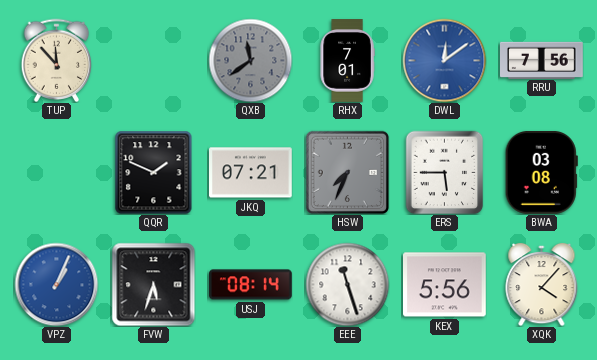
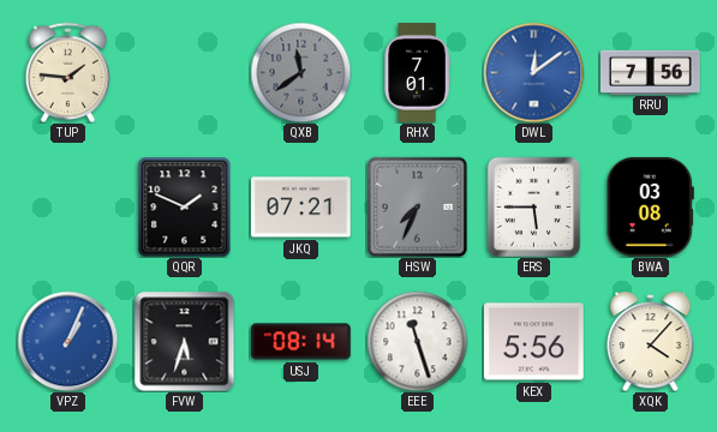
TUP: 11:53 -> 1:46 (68, 72)
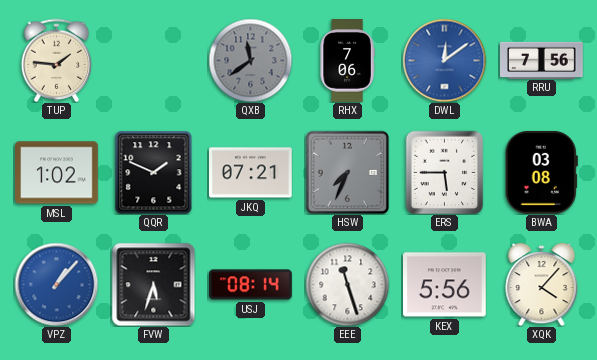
RHX: 7:01 -> 7:06 (347, 61)
MSL: none -> 1:02 (57, 173)
VPZ: 1:04 -> 1:07 (56, 284)
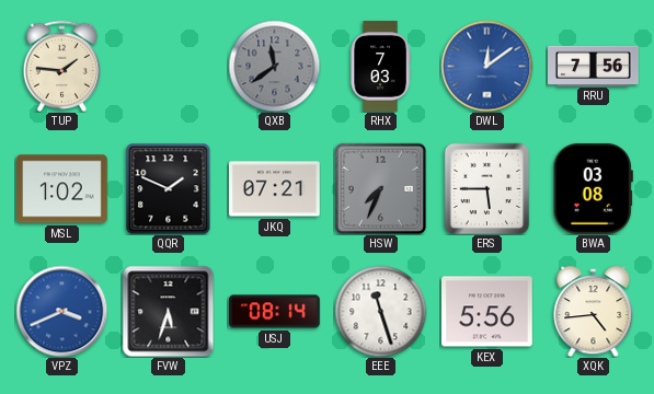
RHX: 7:06 -> 7:03 (380, 67)
VPZ: 1:07 -> 3:41 (61, 311)
XQK: 4:07 -> 4:44 (594, 311)
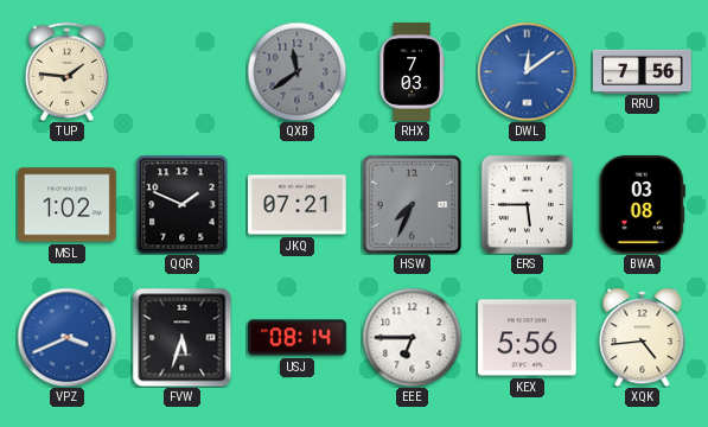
EEE: 11:27 -> 6:45 (412, 337)
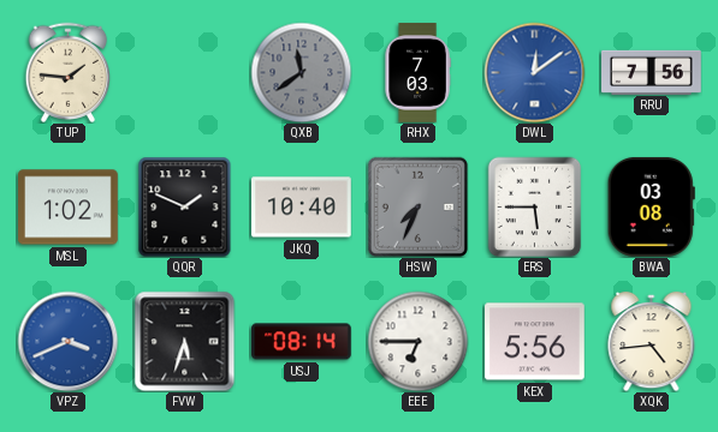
JKQ: 07:21 -> 10:40 (302, 208)
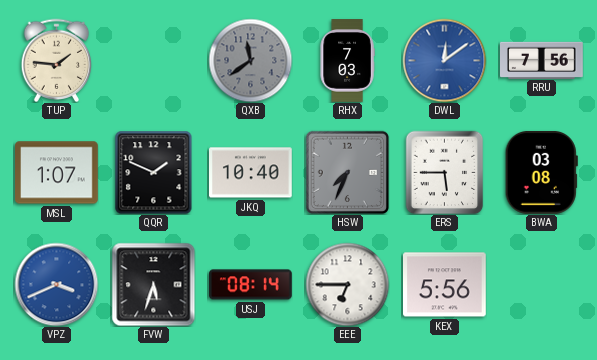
MSL: 1:02 -> 1:07 (57, 173)
XQK: 4:44 -> none (652, 341)
